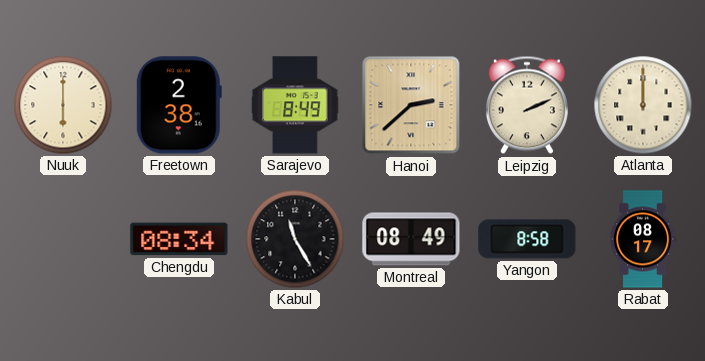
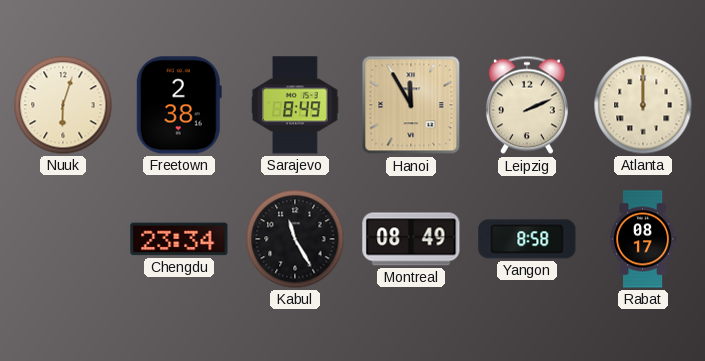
Nuuk: 6:00 -> 6:03 (63, 105)
Hanoi: 2:38 -> 11:55 (411, 105)
Chengdu: 08:34 -> 23:34 (179, 239)
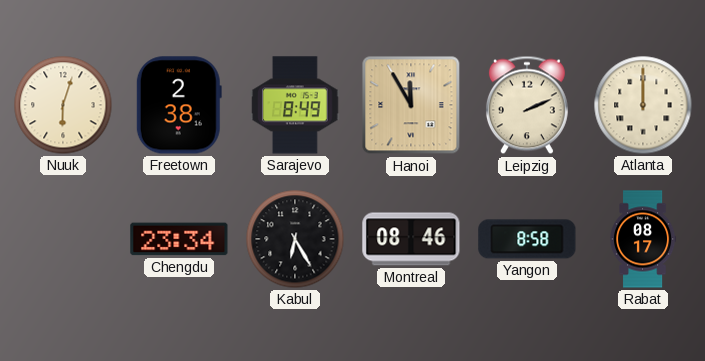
Kabul: 11:25 -> 6:25 (295, 239)
Montreal: 08:49 -> 08:46 (411, 239)
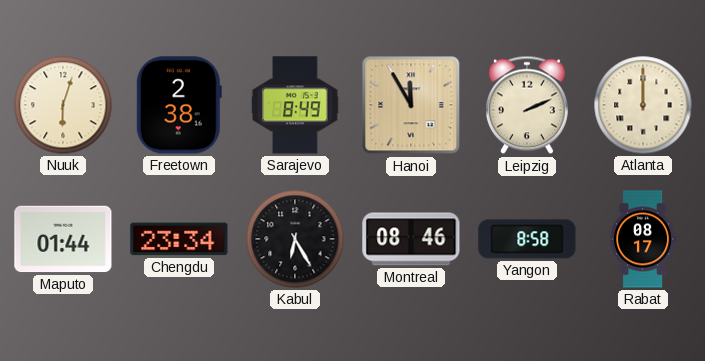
Maputo: none -> 01:44 (63, 239)
